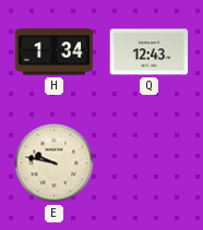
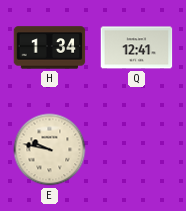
Q: 12:43 -> 12:41 (137, 48)
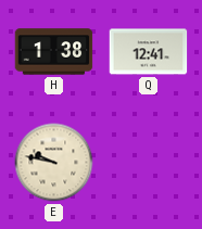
H: 1:34 -> 1:38 (54, 52)
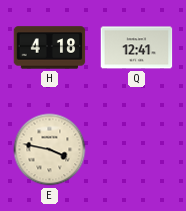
H: 1:38 -> 4:18 (50, 48)
E: 9:47 -> 3:47 (50, 150)
